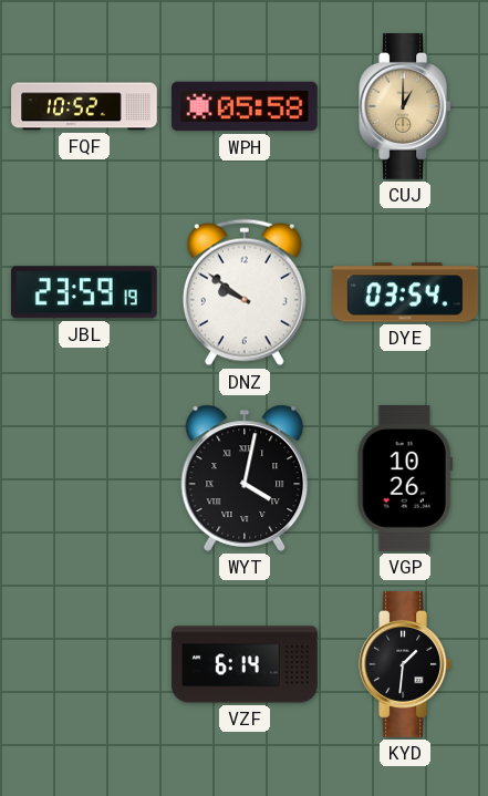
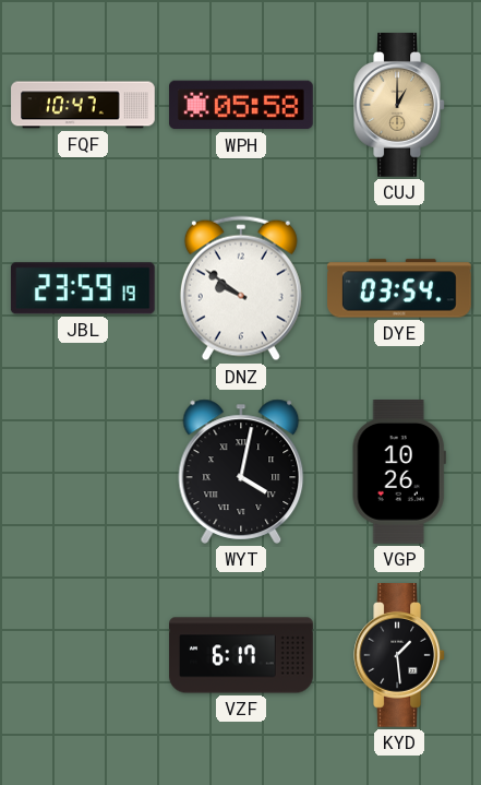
FQF: 10:52 -> 10:47 (83, 105)
VZF: 6:14 -> 6:17 (241, 655)
KYD: 1:31 -> 1:29 (399, 656)
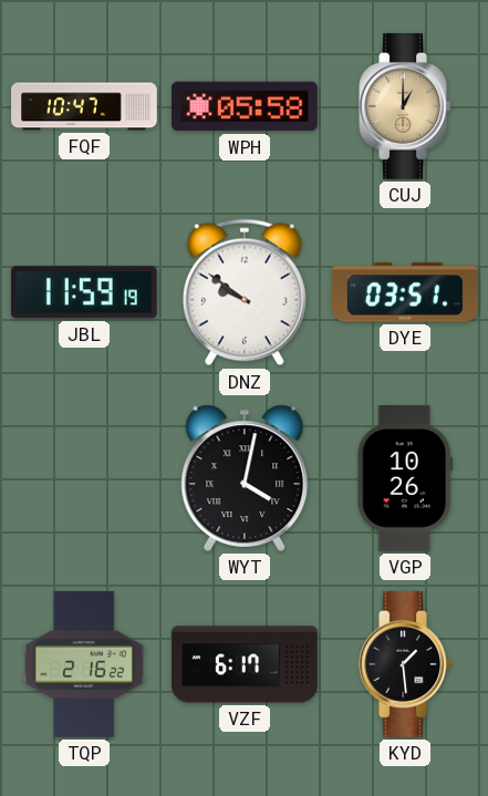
JBL: 23:59 -> 11:59 (84, 292)
DYE: 03:54 -> 03:51 (405, 292)
TQP: none -> 2:16 (83, 665)
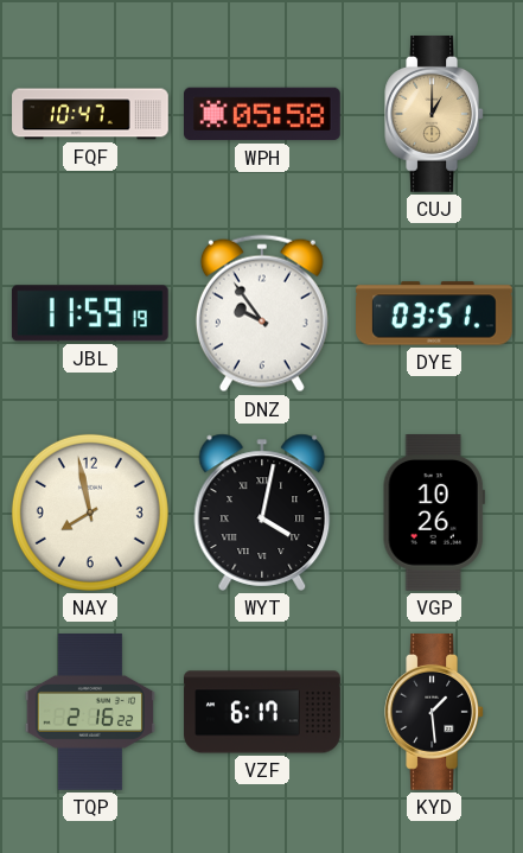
DNZ: 9:51 -> 9:54 (262, 313)
NAY: none -> 7:58 (90, 513)
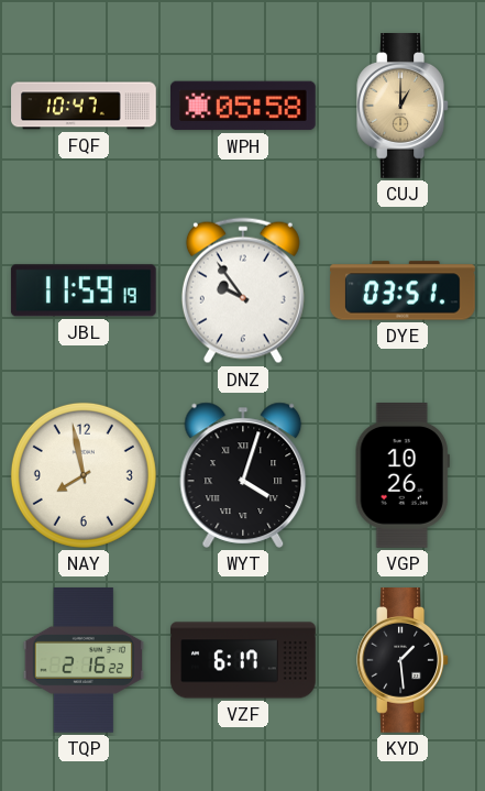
WYT: 4:02 -> 4:03 (243, 475)
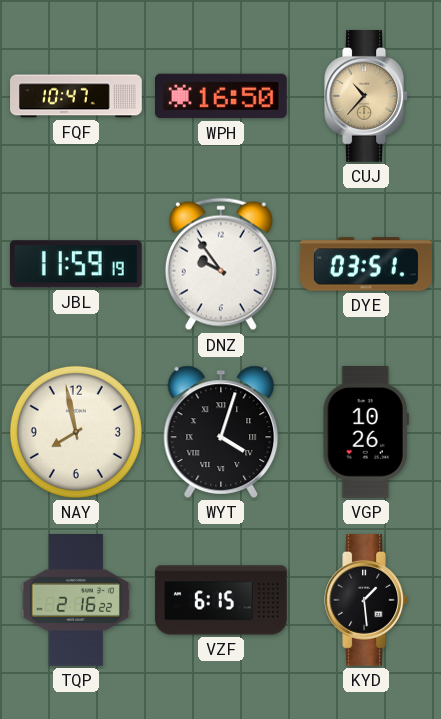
WPH: 05:58 -> 16:50 (222, 96)
CUJ: 1:00 -> 10:37 (366, 97)
VZF: 6:17 -> 6:15 (221, 600)
